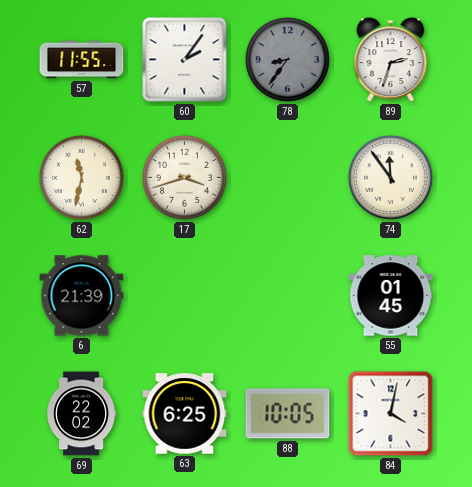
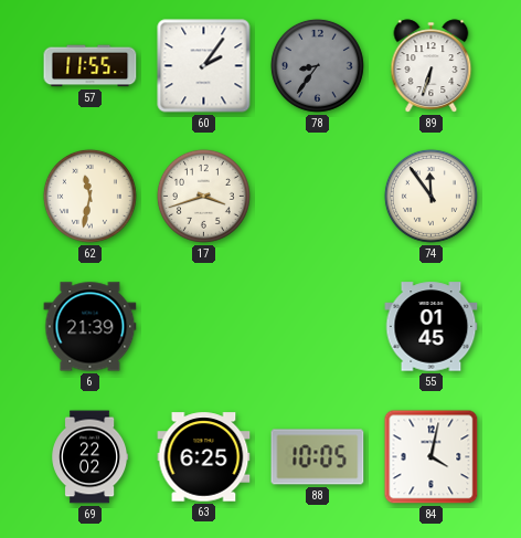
89: 2:33 -> 6:33 (432, 66)
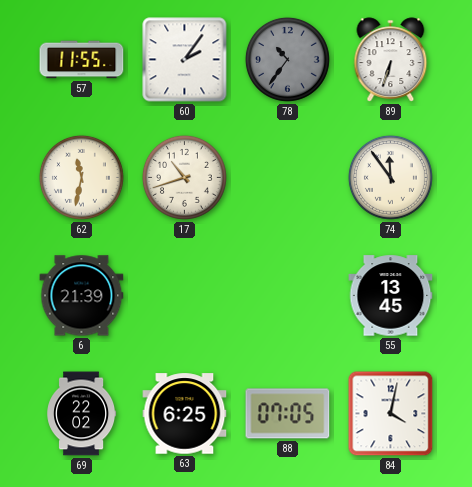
78: 8:36 -> 10:36 (287, 59)
17: 3:42 -> 10:42 (184, 177)
55: 01:45 -> 13:45 (391, 296)
88: 10:05 -> 07:05 (288, 414)
